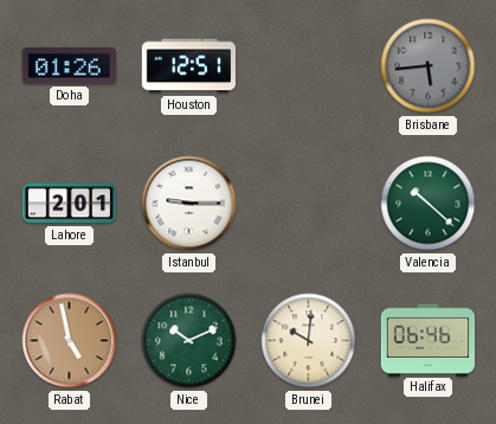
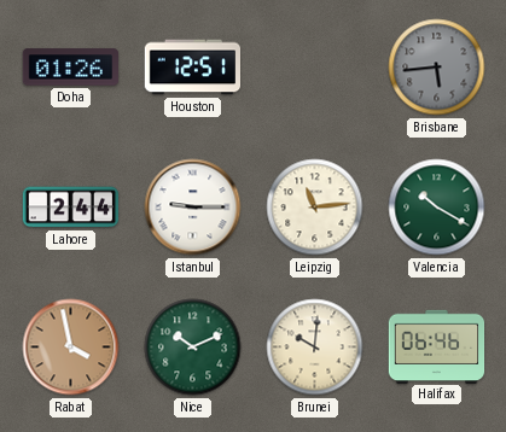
Lahore: 2:01 -> 2:44 (71, 208)
Leipzig: none -> 11:14 (315, 208)
Valencia: 10:22 -> 10:20 (437, 208)
Rabat: 4:58 -> 3:58 (71, 348)
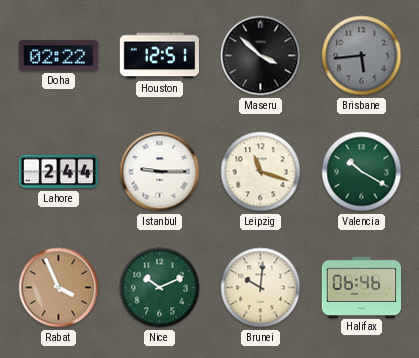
Doha: 01:26 -> 02:22 (58, 56)
Maseru: none -> 3:52 (261, 56)
Leipzig: 11:14 -> 11:18 (261, 172)
Rabat: 3:58 -> 3:56 (59, 288)
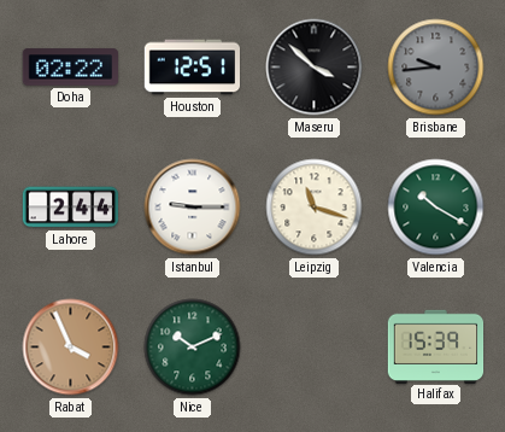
Brisbane: 5:44 -> 9:44 (436, 68)
Brunei: 10:01 -> none (261, 288)
Halifax: 06:46 -> 15:39 (436, 346)
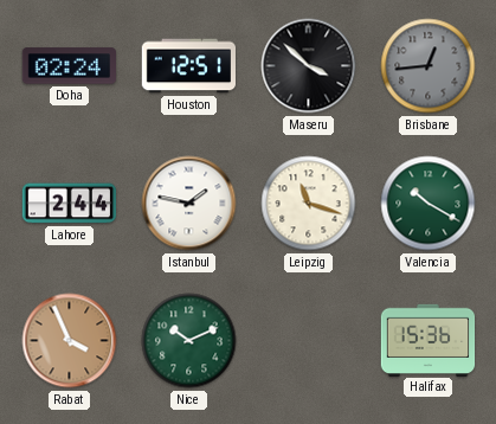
Doha: 02:22 -> 02:24 (69, 66)
Brisbane: 9:44 -> 12:44 (429, 66)
Istanbul: 9:15 -> 1:47 (189, 204)
Halifax: 15:39 -> 15:36 (429, 340)
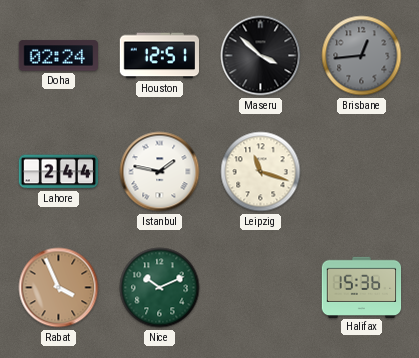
Valencia: 10:20 -> none (429, 204)
